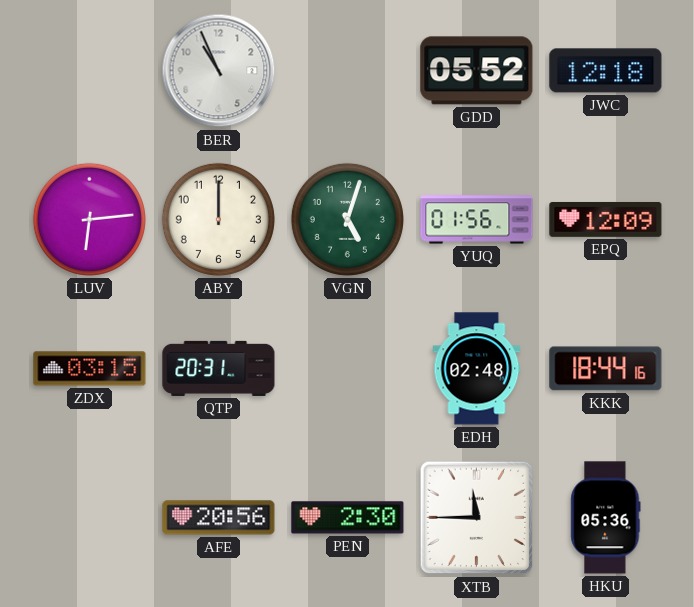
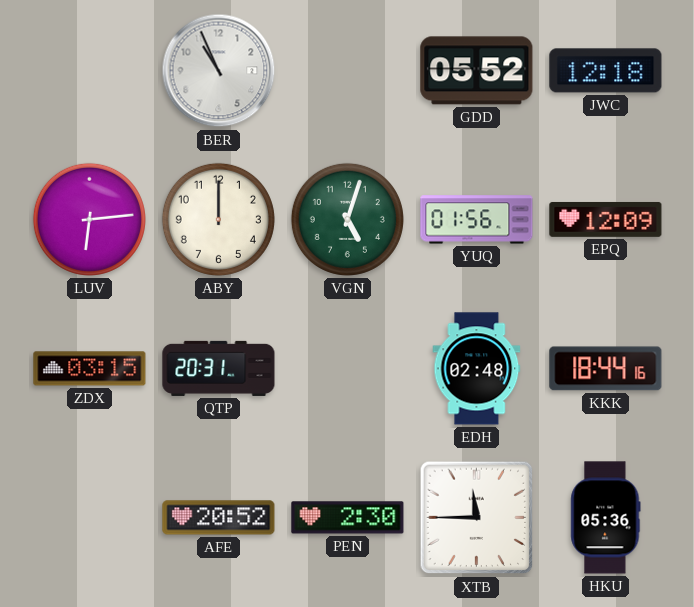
AFE: 20:56 -> 20:52 (219, 518)
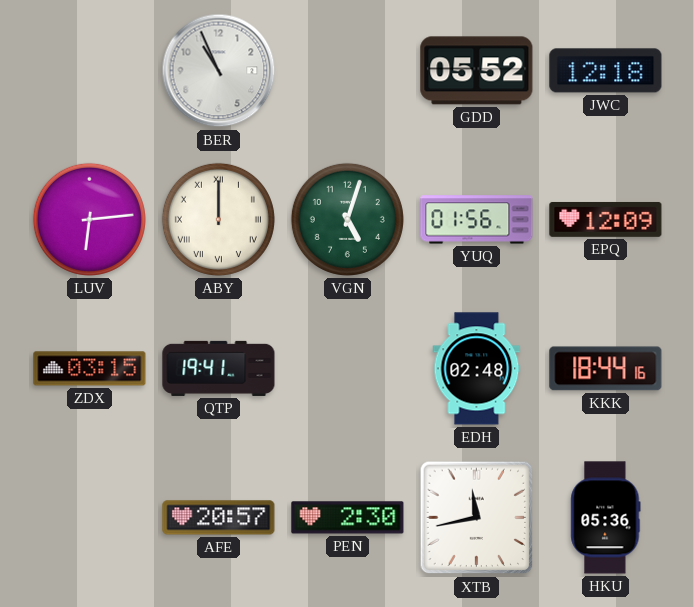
ABY numerals: Arabic -> Roman (218, 219)
QTP: 20:31 -> 19:41 (219, 368)
AFE: 20:52 -> 20:57 (219, 518)
XTB: 11:45 -> 11:43 (477, 518)
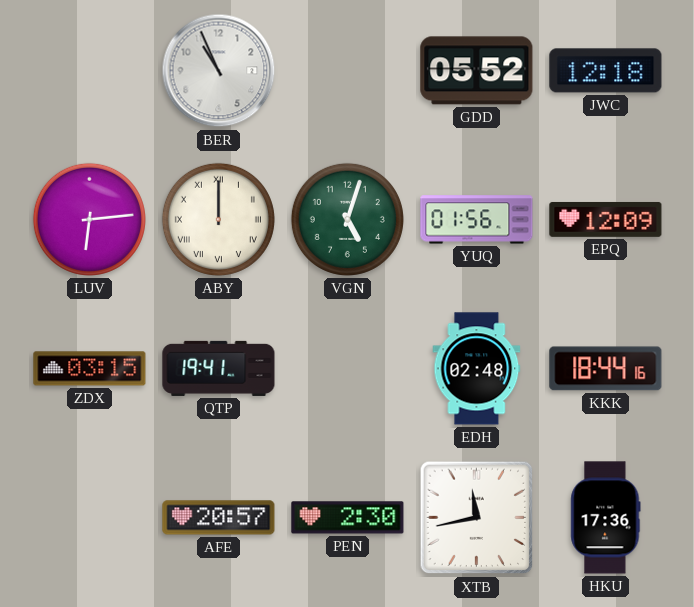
HKU: 05:36 -> 17:36 (606, 518)
